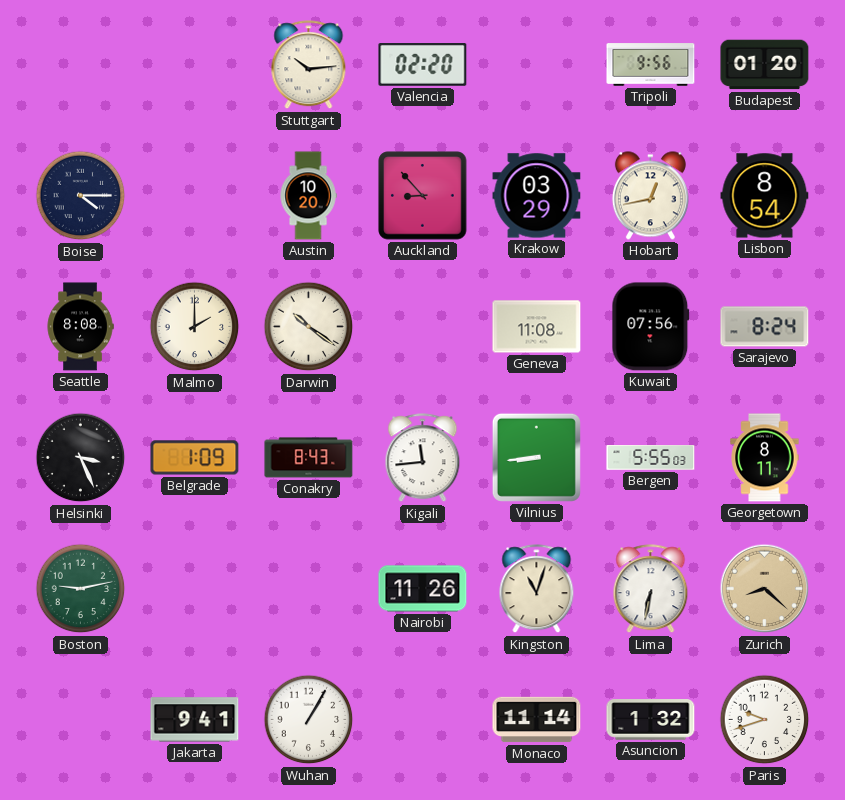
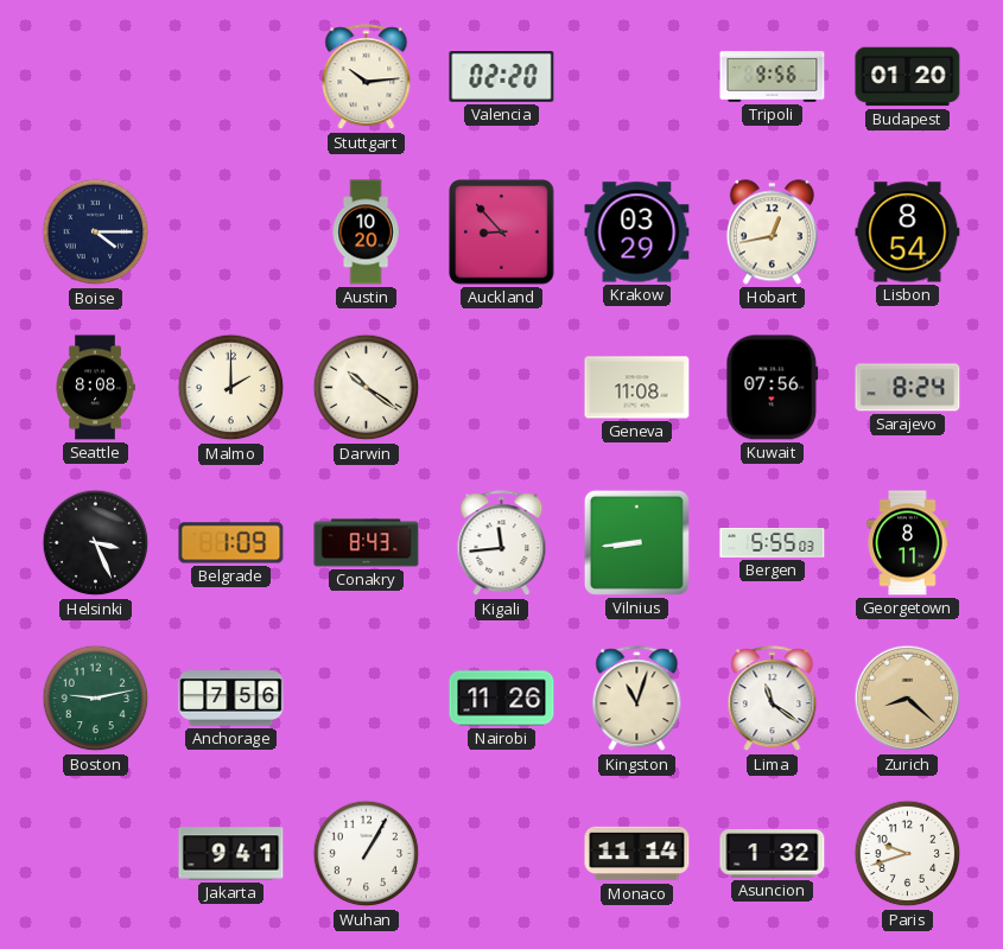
Anchorage: none -> 7:56 (231, 699)
Lima: 6:32 -> 11:21 (773, 699)
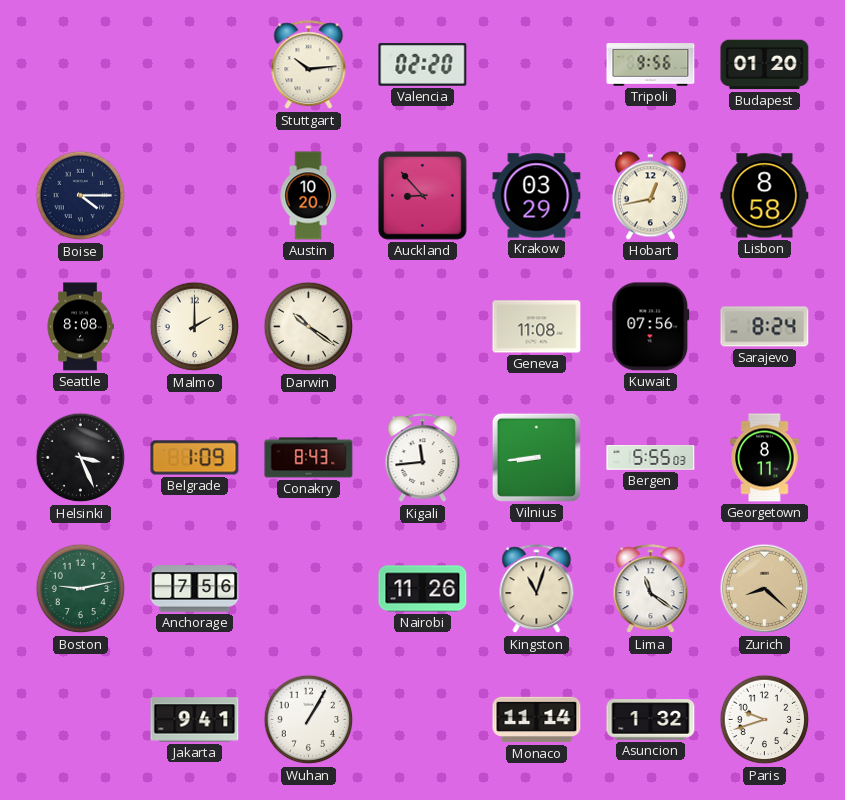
Lisbon: 8:54 -> 8:58 (765, 196)
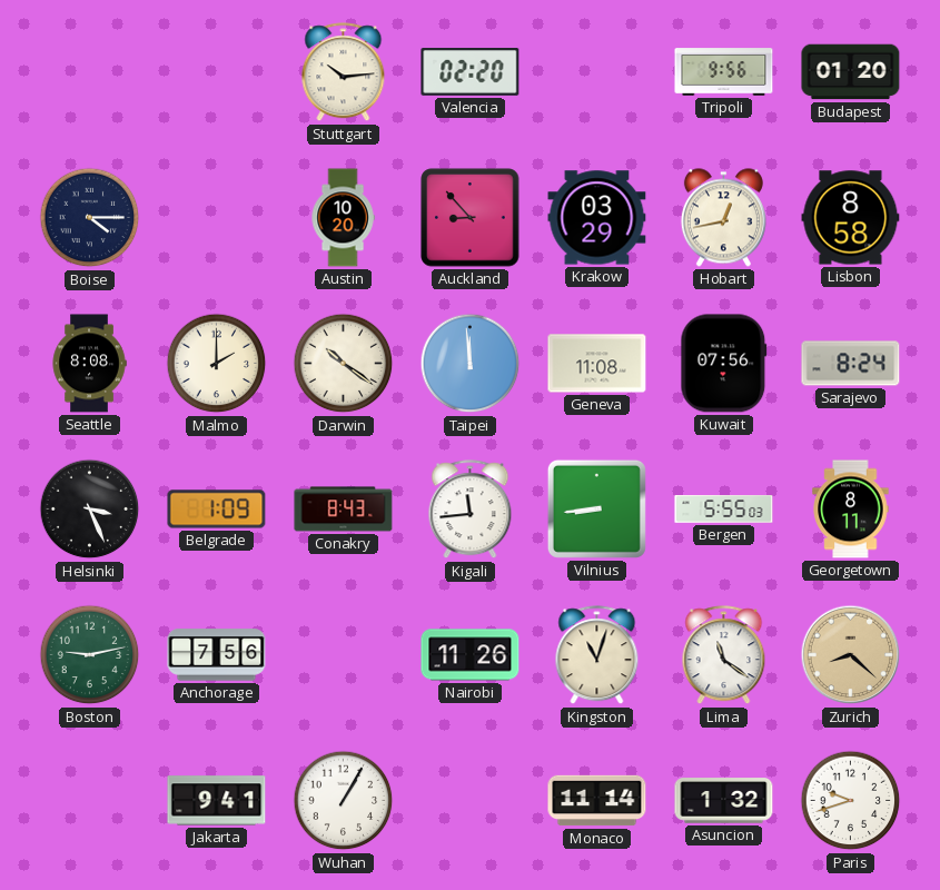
Taipei: none -> 11:59 (471, 364)
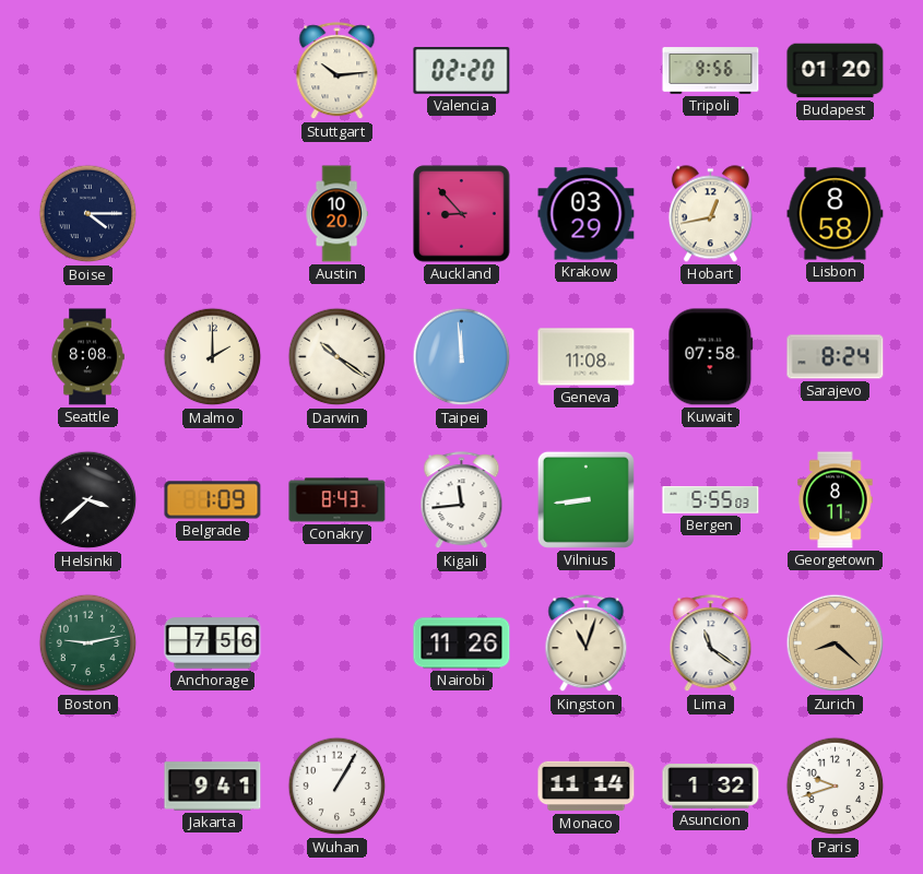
Kuwait: 07:56 -> 07:58 (711, 357)
Helsinki: 3:26 -> 3:38 (88, 500)
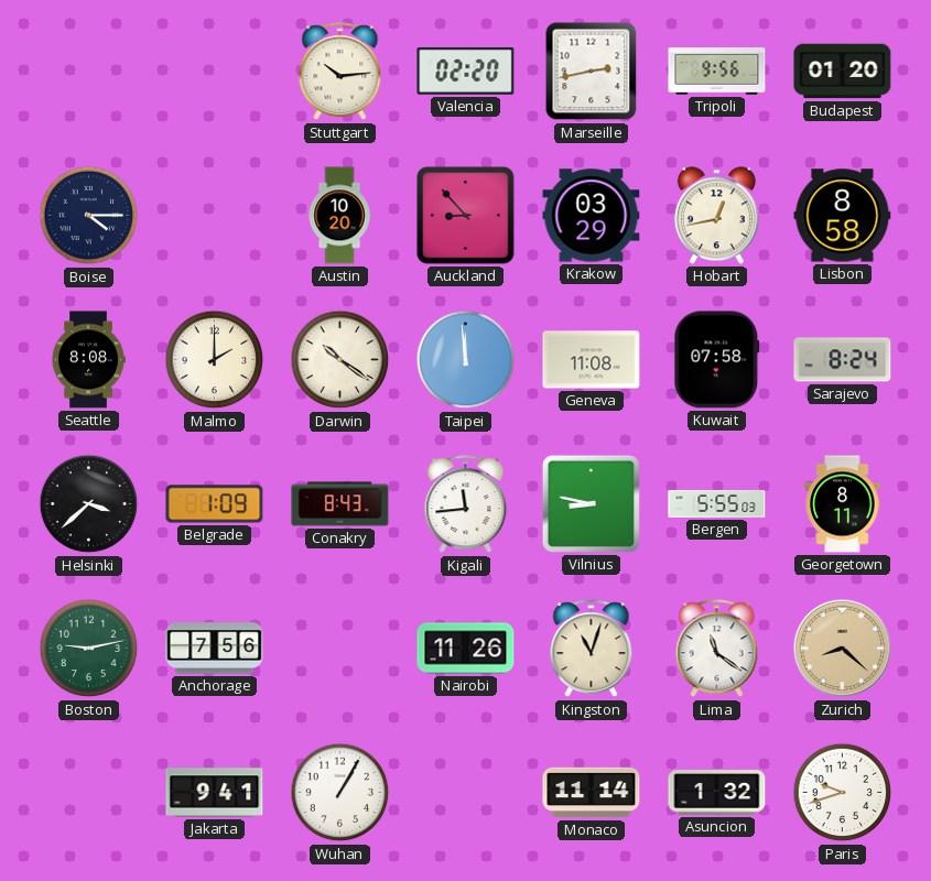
Marseille: none -> 2:43 (592, 72)
Vilnius: 8:44 -> 8:47 (591, 503)
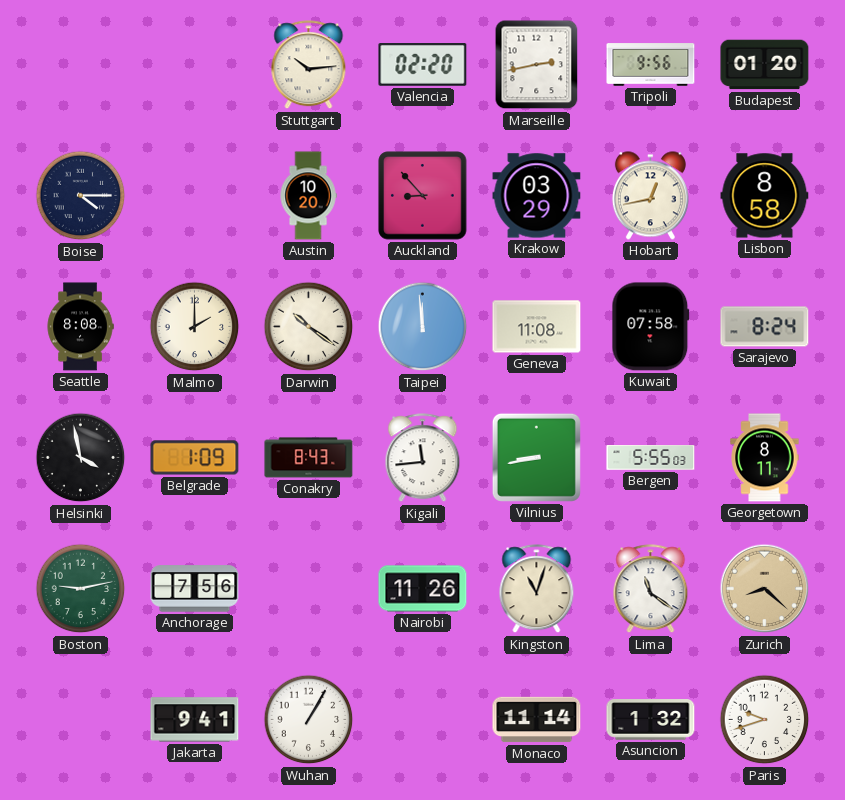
Helsinki: 3:38 -> 3:58 (81, 458)
Vilnius: 8:47 -> 8:43 (536, 457)
